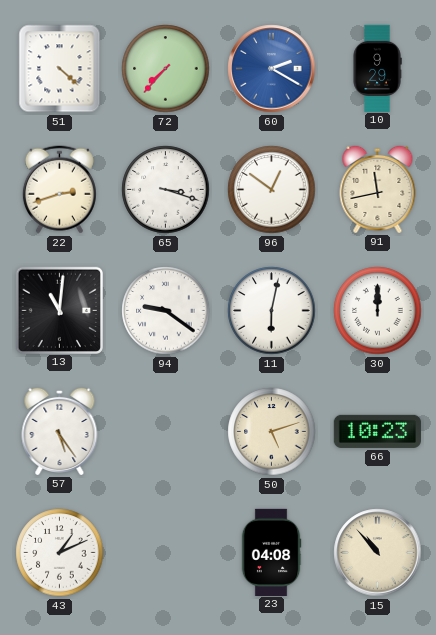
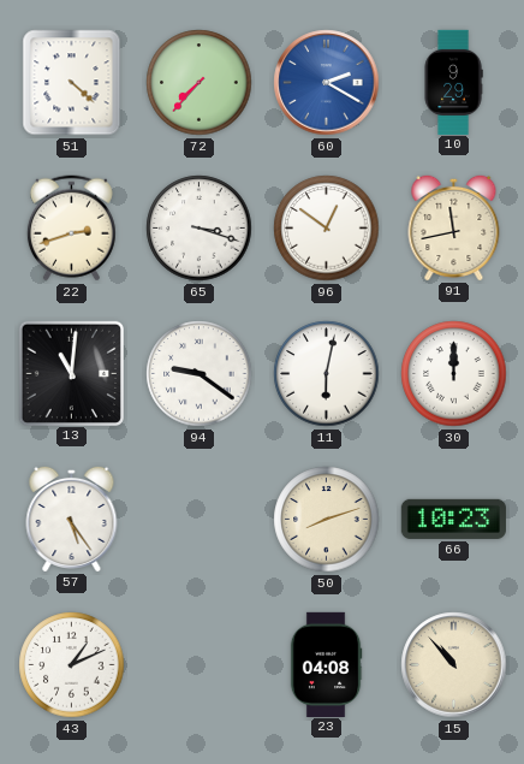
50: 5:12 -> 8:12 (327, 520)
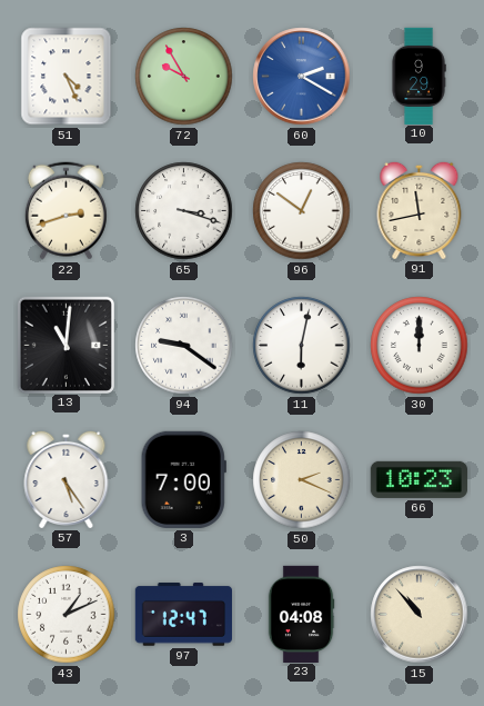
51: 4:22 -> 4:26 (67, 77)
72: 7:37 -> 9:55 (184, 77)
3: none -> 7:00 (183, 479)
50: 8:12 -> 2:19 (302, 480)
97: none -> 12:47 (183, 615)
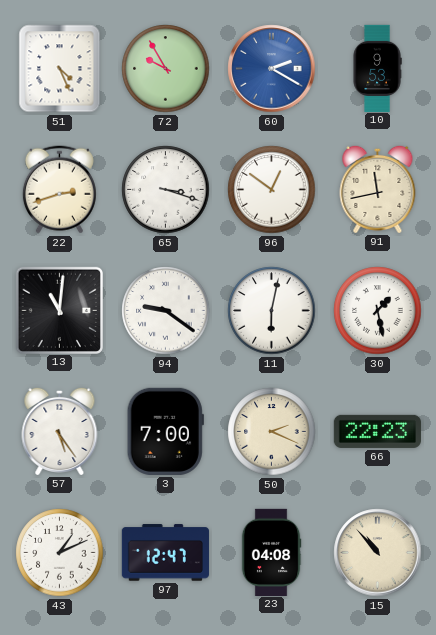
10: 9:29 -> 9:53 (377, 68)
30: 12:00 -> 1:28 (378, 311)
66: 10:23 -> 22:23 (377, 431)
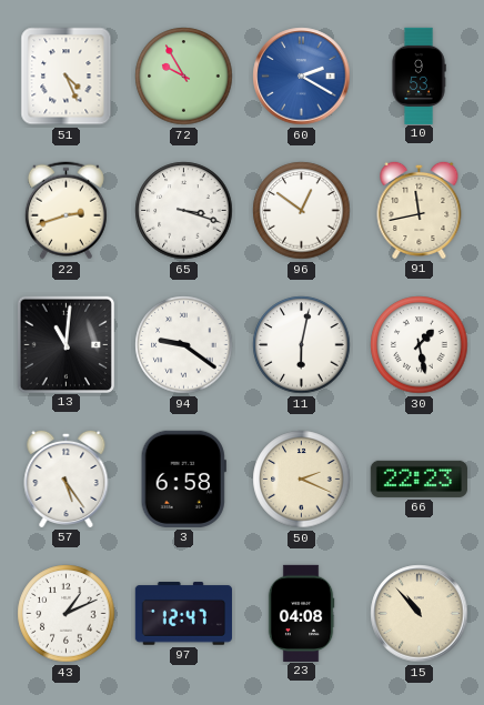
3: 7:00 -> 6:58 (183, 479)
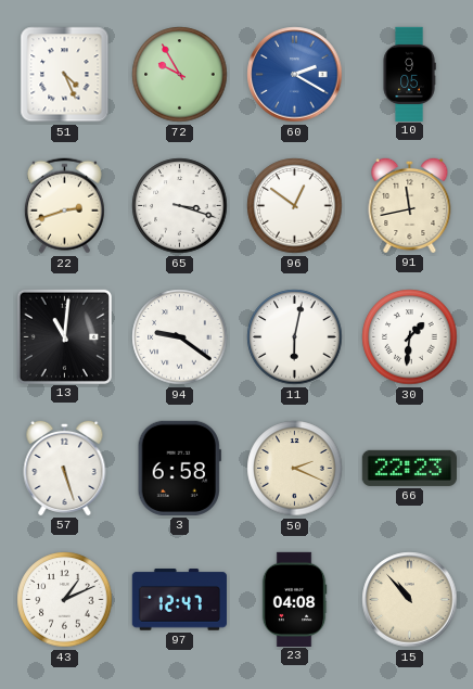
10: 9:53 -> 9:05 (409, 74)
30: 1:28 -> 1:31 (410, 337)
57: 5:24 -> 5:27 (65, 468)
